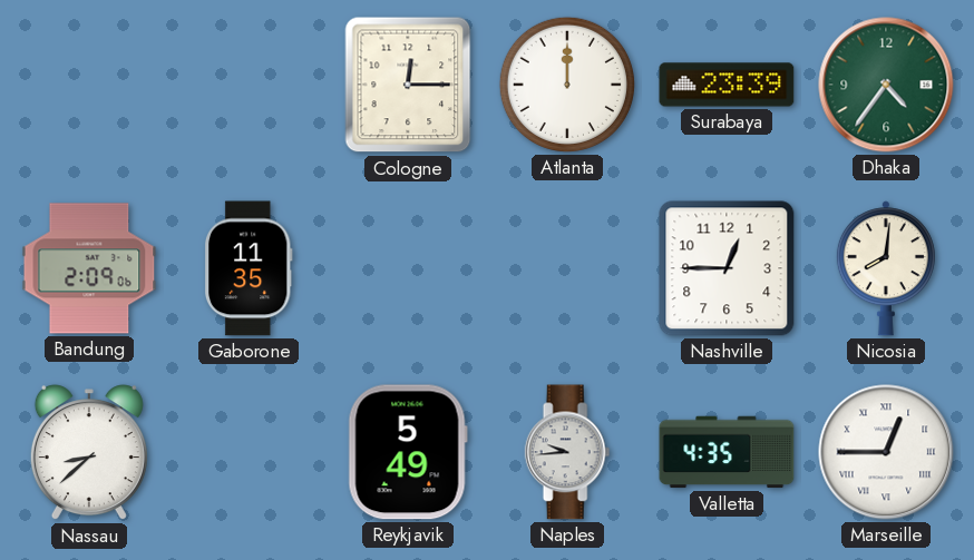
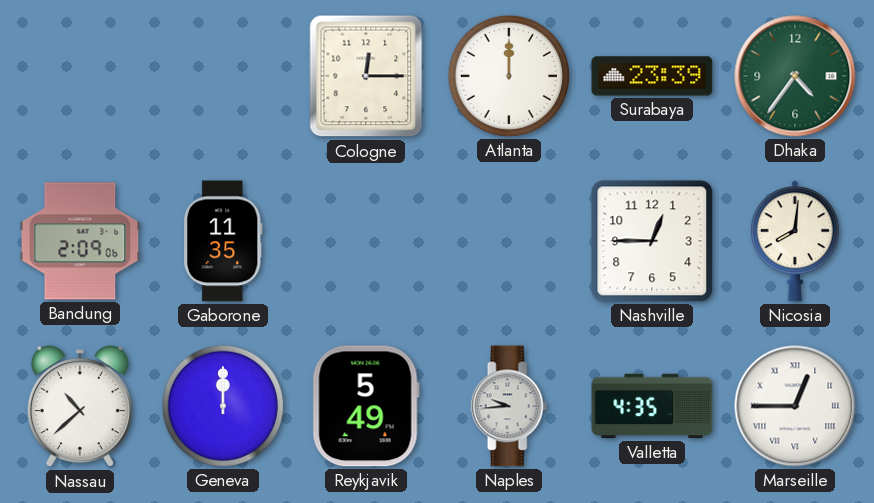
Nassau: 8:38 -> 10:38 (80, 407)
Geneva: none -> 12:00 (223, 406)
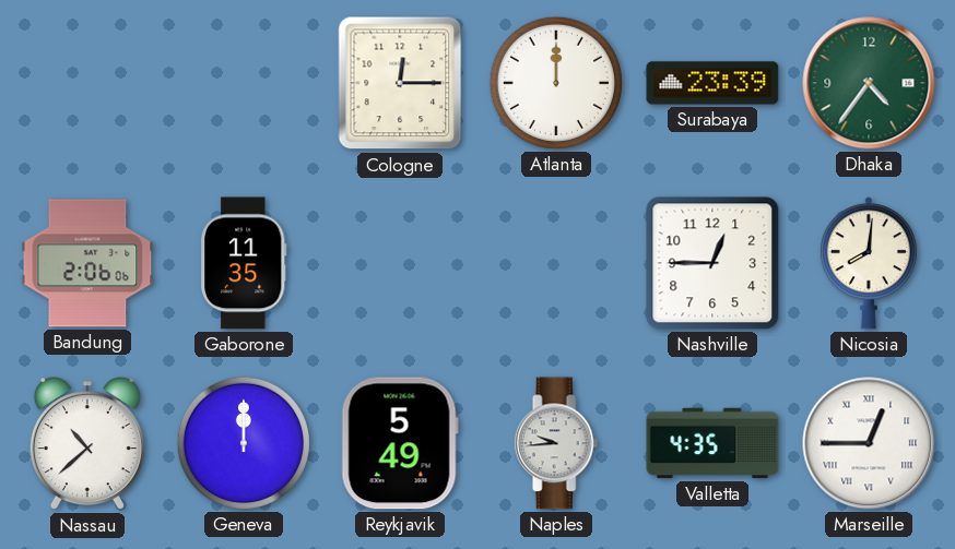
Bandung: 2:09 -> 2:06 (87, 263)
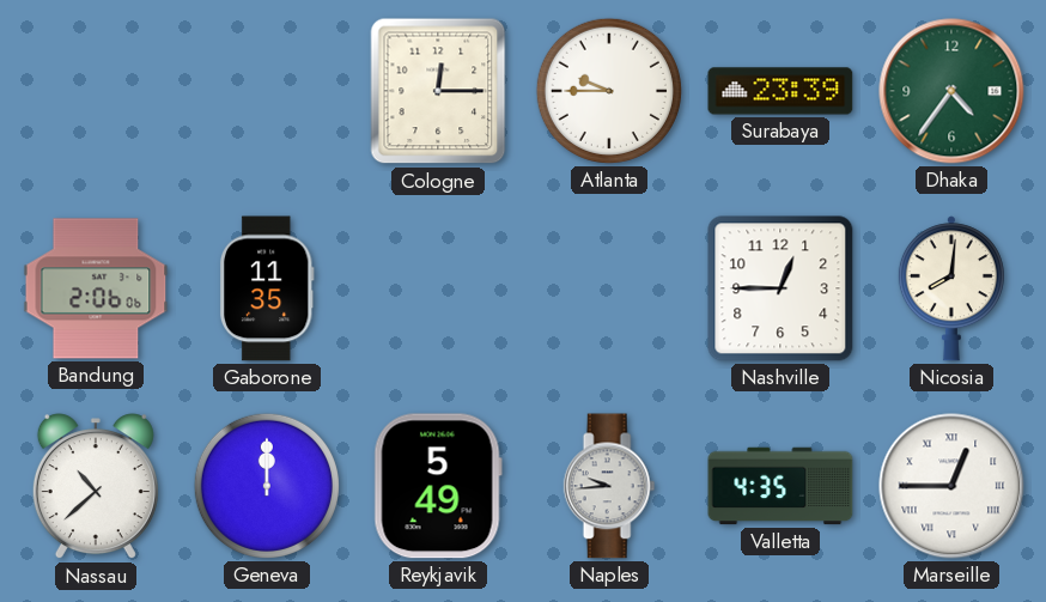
Atlanta: 12:00 -> 9:45 (609, 91)
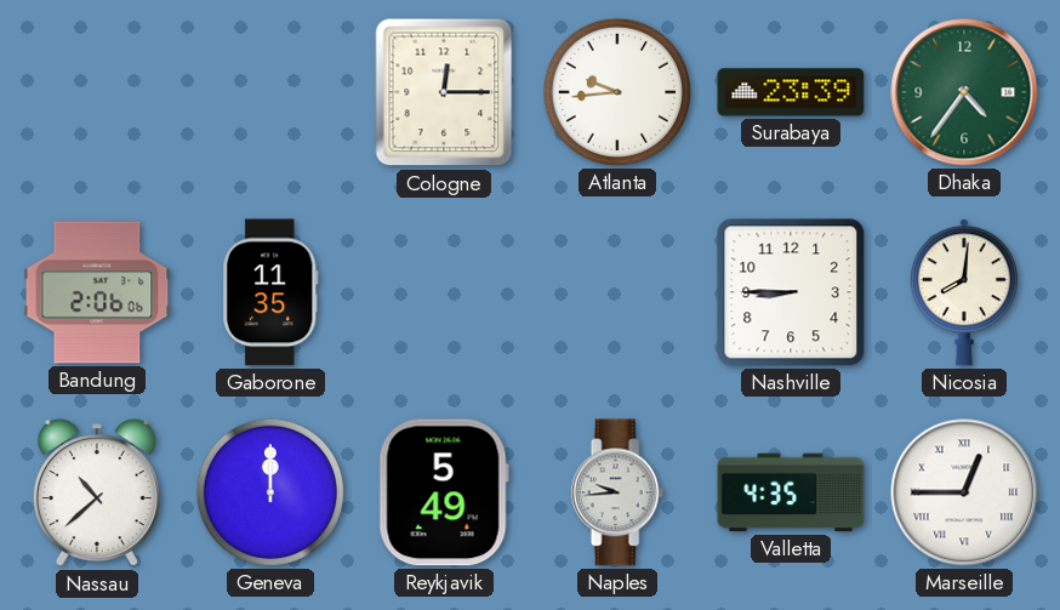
Atlanta: 9:45 -> 9:44 (617, 92)
Nashville: 12:45 -> 8:45 (791, 292)
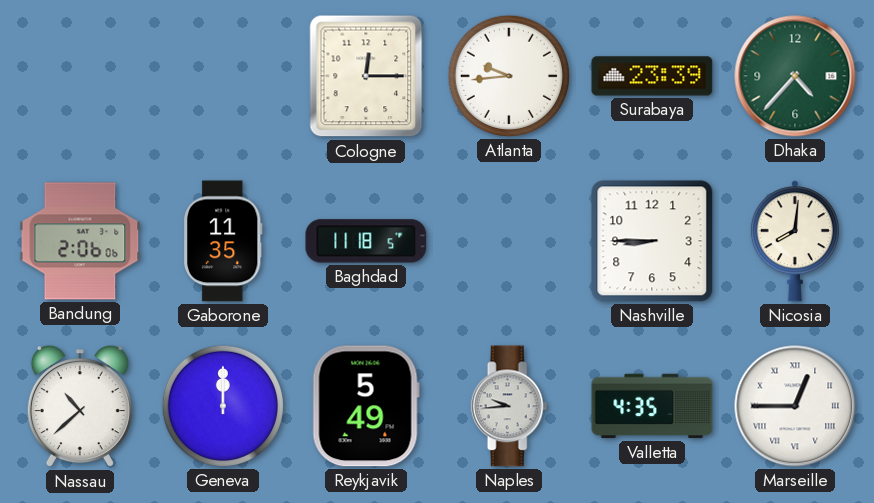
Dhaka: 4:36 -> 4:37 (795, 76)
Baghdad: none -> 11:18 (366, 241)
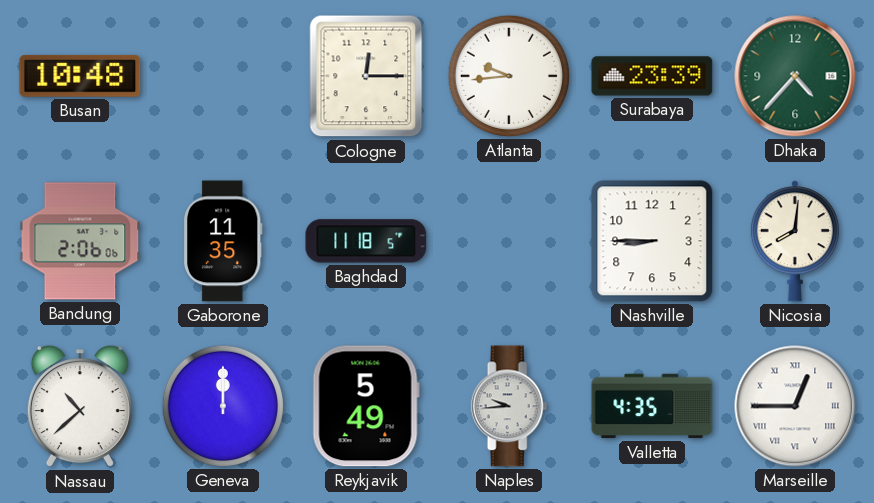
Busan: none -> 10:48 (80, 76)
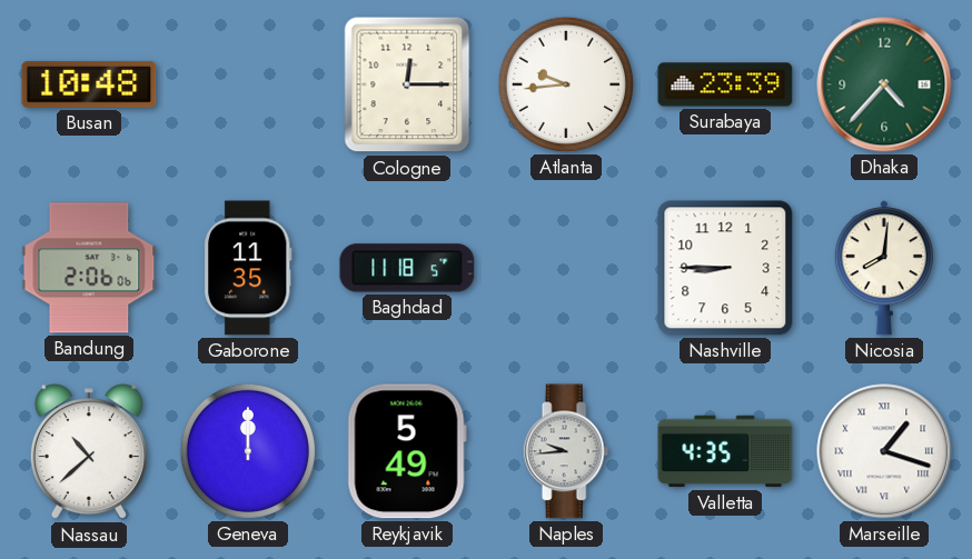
Marseille: 12:45 -> 1:18 (884, 451)
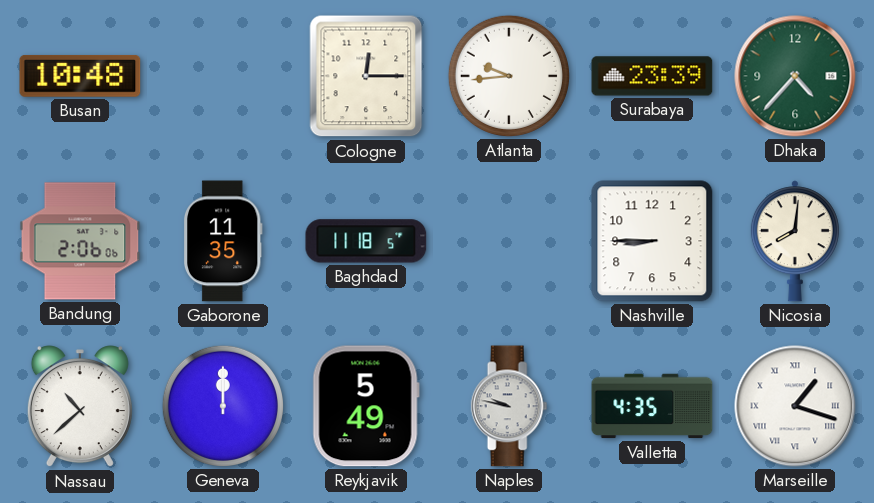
Naples: 9:44 -> 9:47 (509, 406)
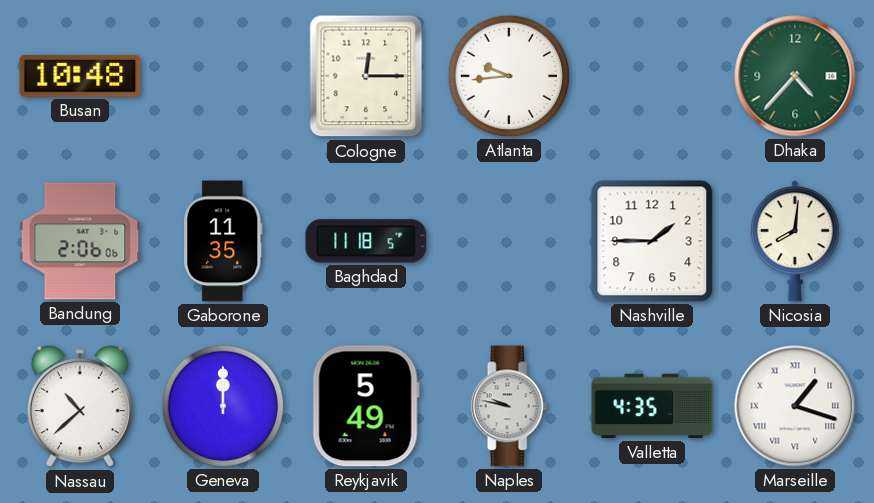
Surabaya: 23:39 -> none (652, 76)
Nashville: 8:45 -> 1:45 (652, 241)
